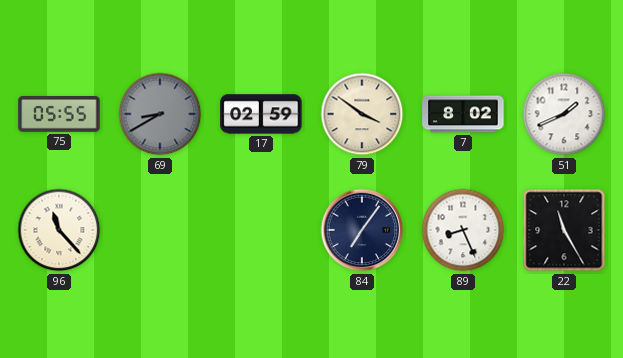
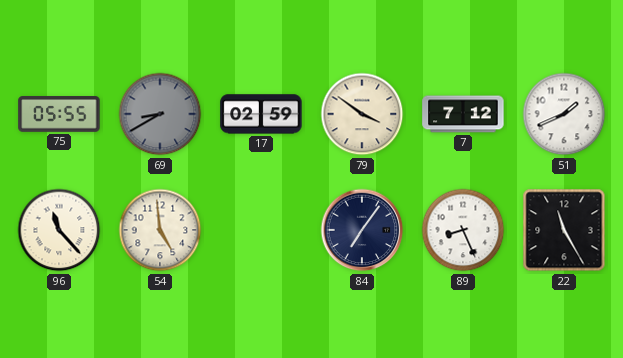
7: 8:02 -> 7:12 (463, 114)
54: none -> 4:59 (160, 230)
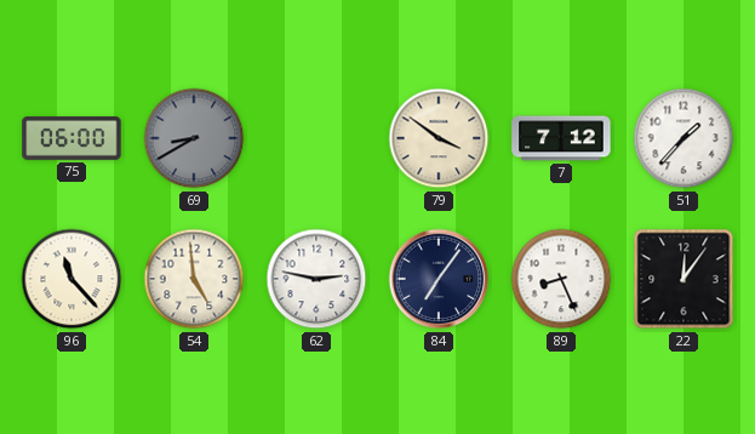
75: 05:55 -> 06:00 (72, 138)
17: 02:59 -> none (261, 114)
51: 1:41 -> 1:37 (683, 138)
62: none -> 2:47 (316, 279)
22: 11:25 -> 12:06 (683, 279)
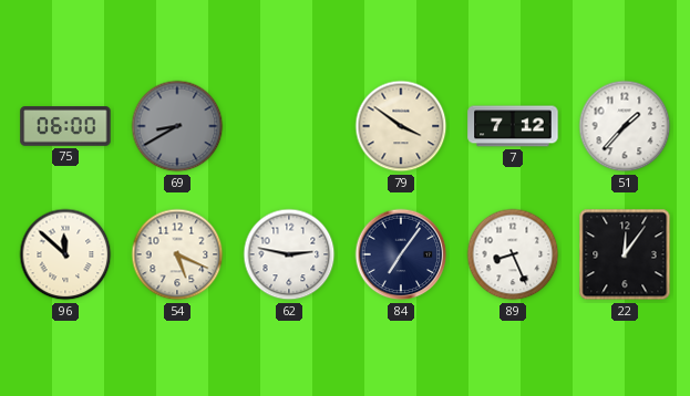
96: 11:23 -> 11:52 (65, 254)
54: 4:59 -> 5:19 (177, 254)
